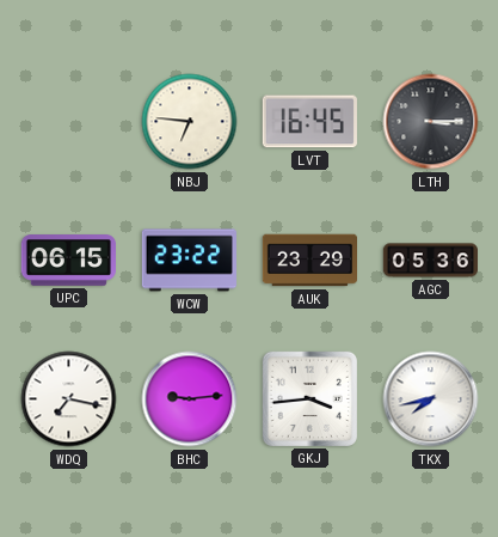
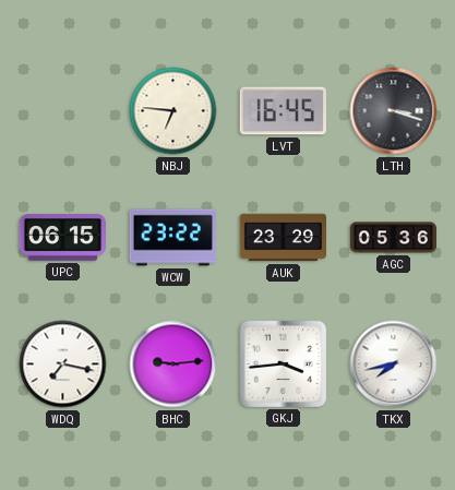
LTH: 3:15 -> 3:18 (394, 111)
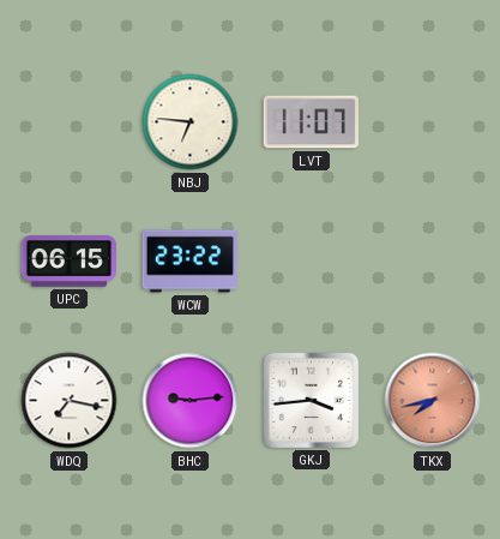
LVT: 16:45 -> 11:07 (311, 122)
LTH: 3:18 -> none (394, 111)
AUK: 23:29 -> none (283, 238)
AGC: 05:36 -> none (393, 238)
TKX dial: white -> salmon (433, 401)
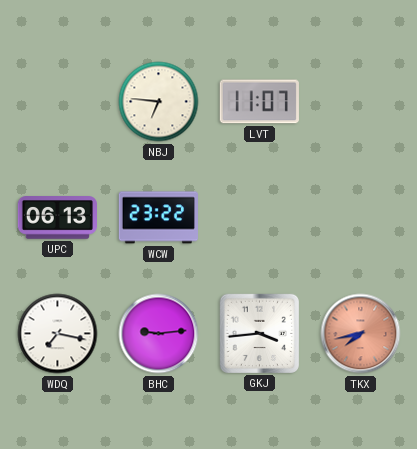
UPC: 06:15 -> 06:13 (57, 218)
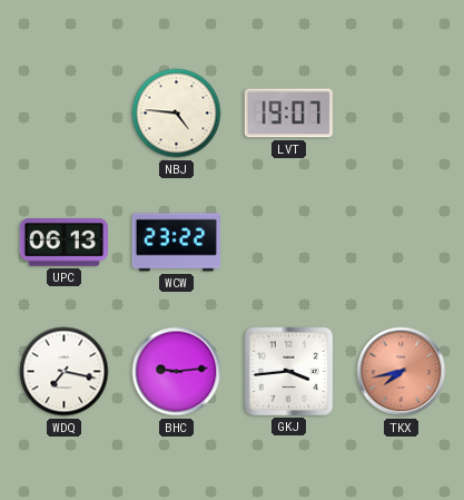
NBJ: 6:46 -> 4:46 (177, 114)
LVT: 11:07 -> 19:07 (288, 114)
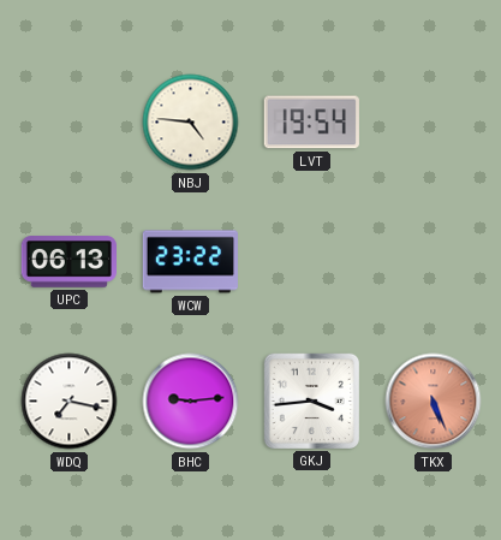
LVT: 19:07 -> 19:54 (311, 123)
TKX: 7:43 -> 5:26 (434, 402)
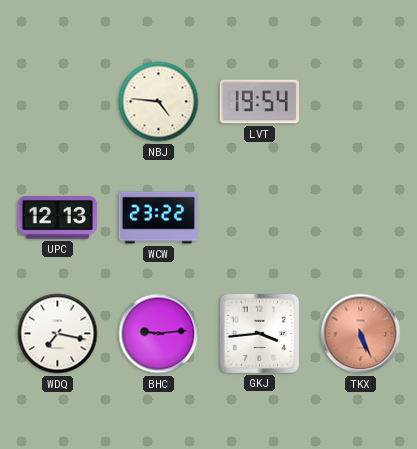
UPC: 06:13 -> 12:13 (57, 218)
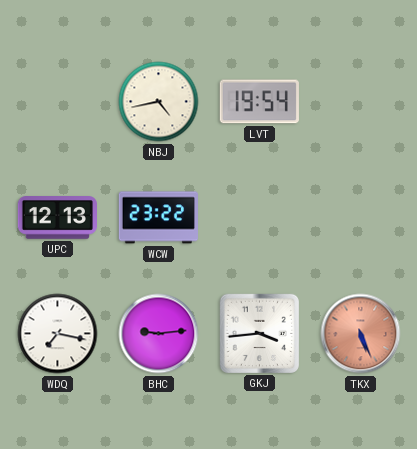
NBJ: 4:46 -> 4:43 (159, 102)
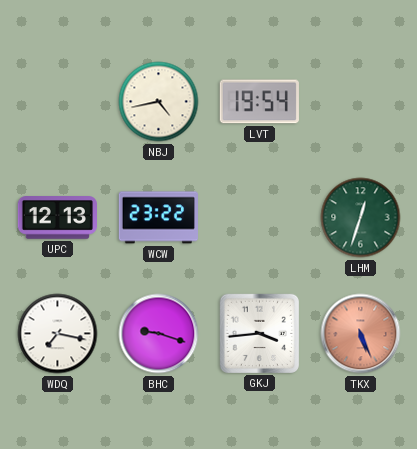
LHM: none -> 12:33 (361, 218)
BHC: 9:14 -> 9:18 (159, 334)
